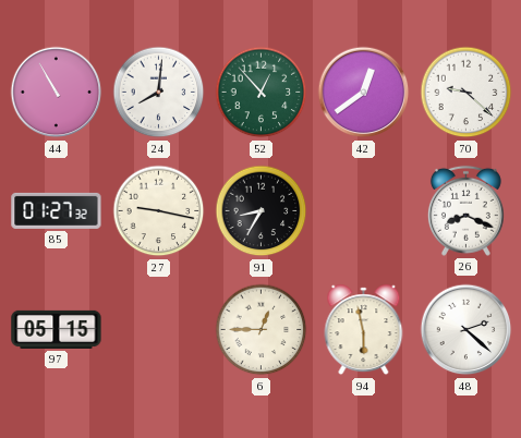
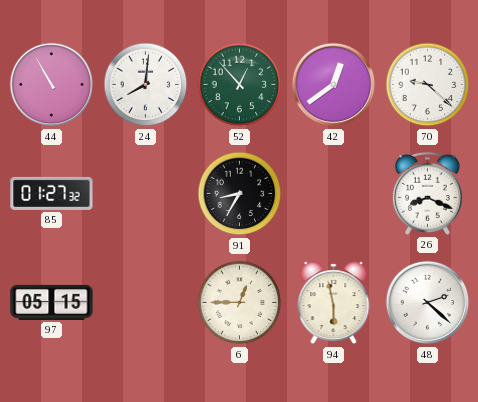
27: 9:17 -> none (159, 211)
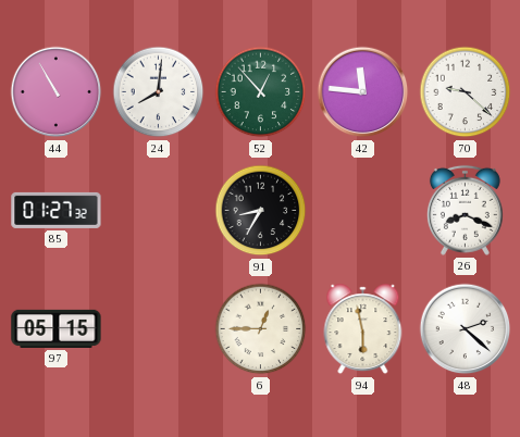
42: 12:39 -> 11:46 (363, 92)
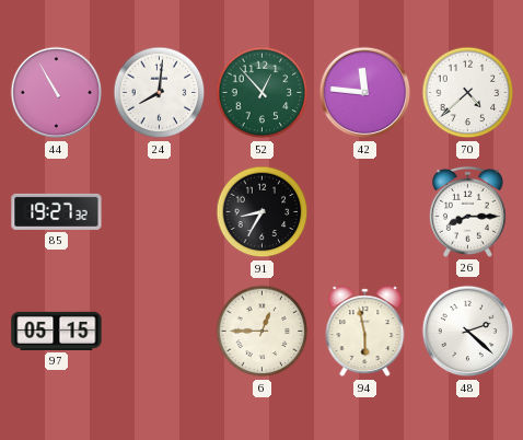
70: 9:22 -> 4:38 (468, 93)
85: 01:27 -> 19:27 (57, 211)
26: 8:19 -> 8:15 (467, 211)
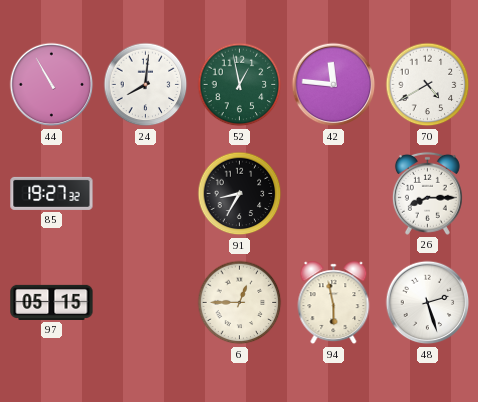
52: 12:53 -> 12:58 (240, 85)
70: 4:38 -> 4:40 (428, 85)
48: 2:22 -> 2:27 (428, 303)
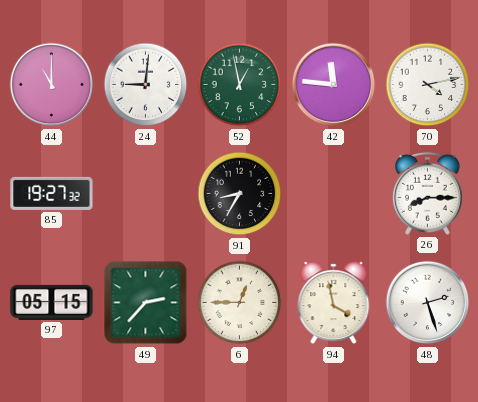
44: 10:55 -> 11:00 (52, 85)
24: 8:01 -> 9:01 (146, 85)
70: 4:40 -> 4:13 (428, 85)
49: none -> 2:37 (146, 303)
94: 5:58 -> 3:58 (334, 303)
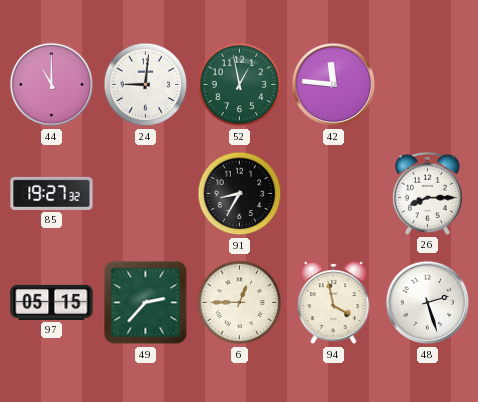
70: 4:13 -> none (428, 85)
